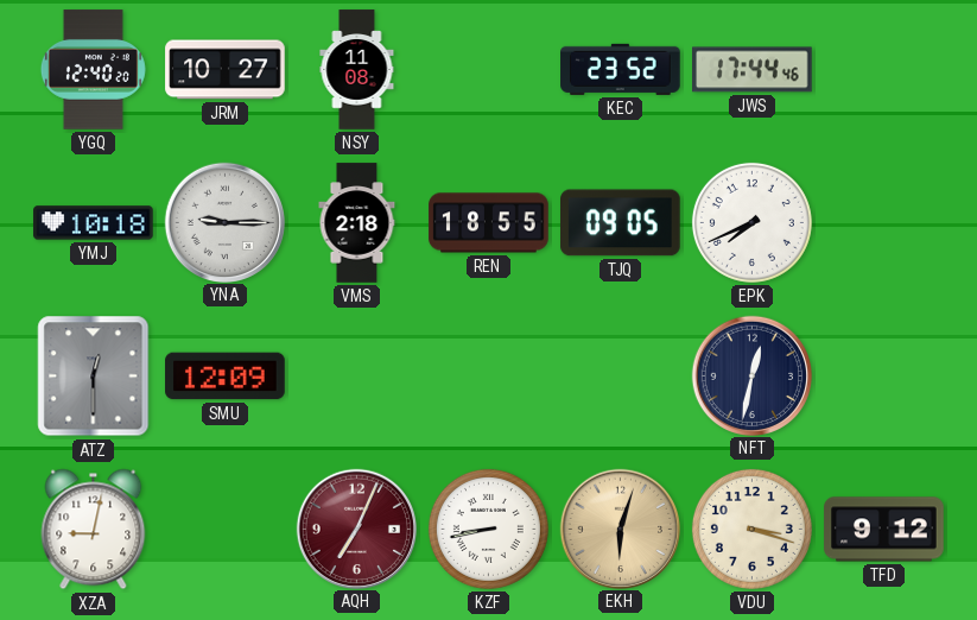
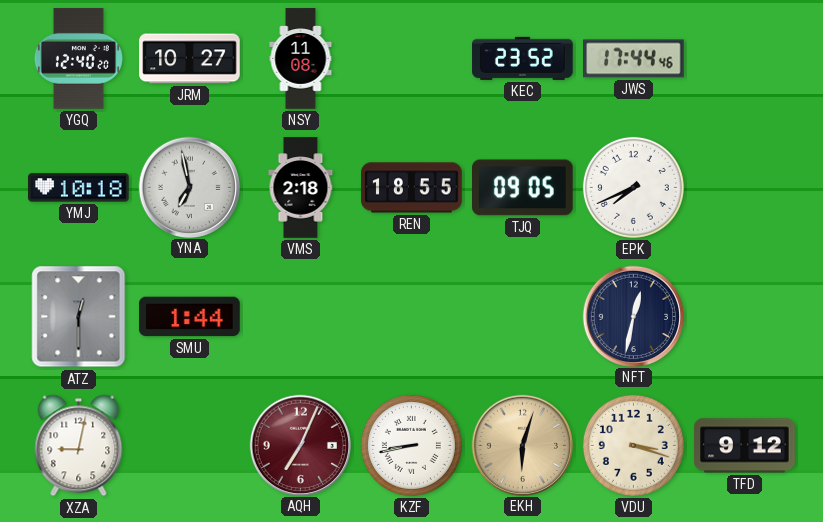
YNA: 9:15 -> 6:58 (189, 187)
SMU: 12:09 -> 1:44 (190, 317)
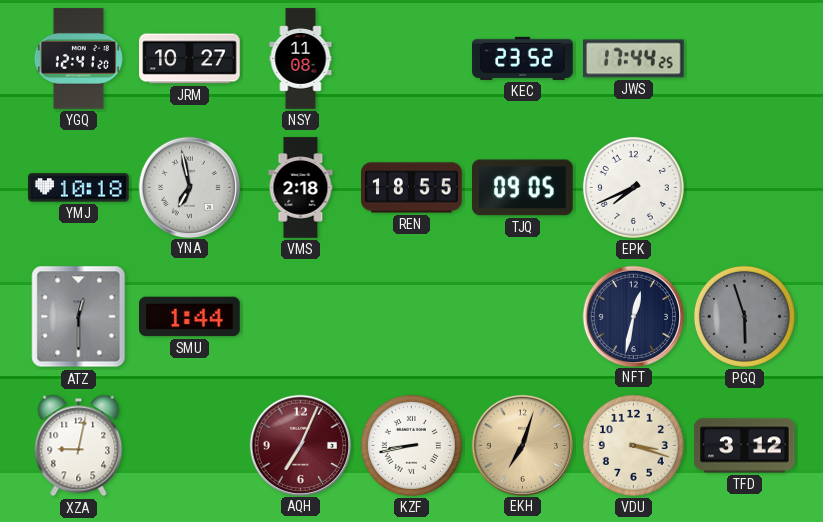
YGQ: 12:40 -> 12:41 (78, 59)
JWS: 17:44:46 -> 17:44:25 (634, 59)
PGQ: none -> 5:57 (744, 316)
EKH: 6:03 -> 7:03 (522, 445)
TFD: 9:12 -> 3:12 (745, 446)
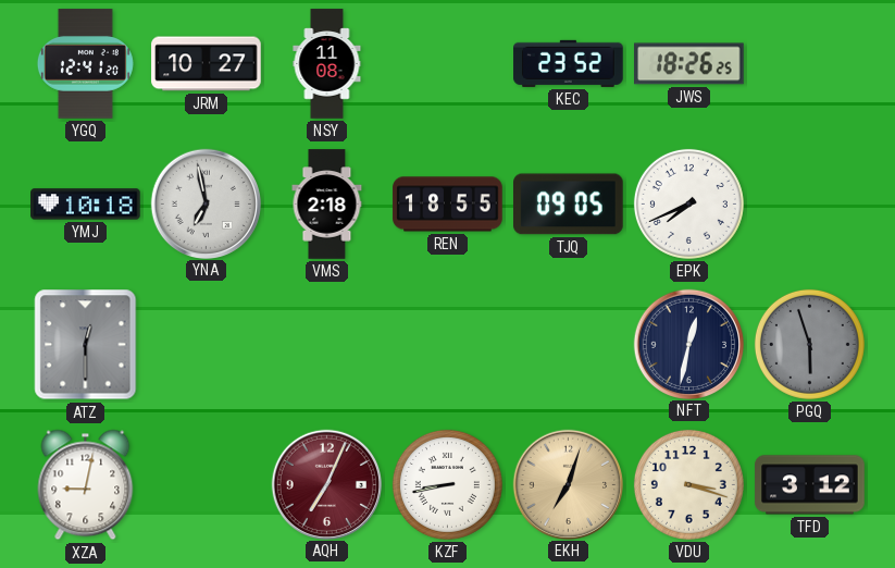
JWS: 17:44 -> 18:26 (689, 64)
SMU: 1:44 -> none (190, 317)
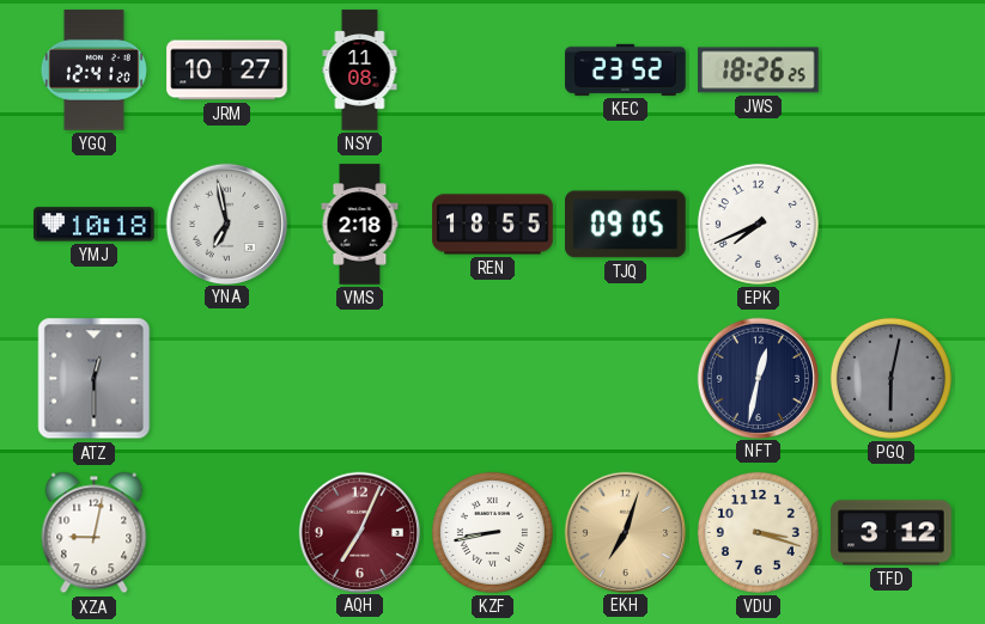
PGQ: 5:57 -> 6:02 (890, 378)
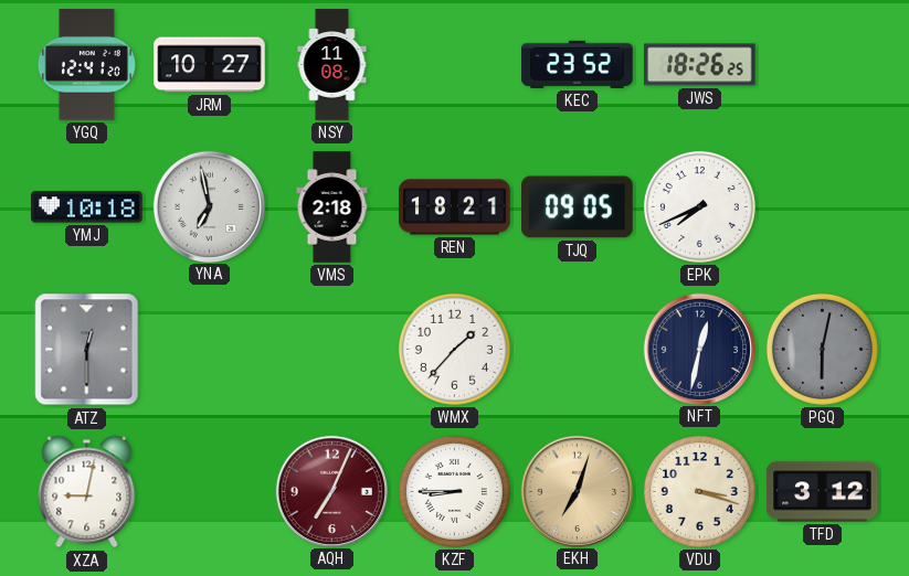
REN: 18:55 -> 18:21 (455, 207)
WMX: none -> 1:37 (454, 349)
KZF: 8:43 -> 8:45 (454, 491)
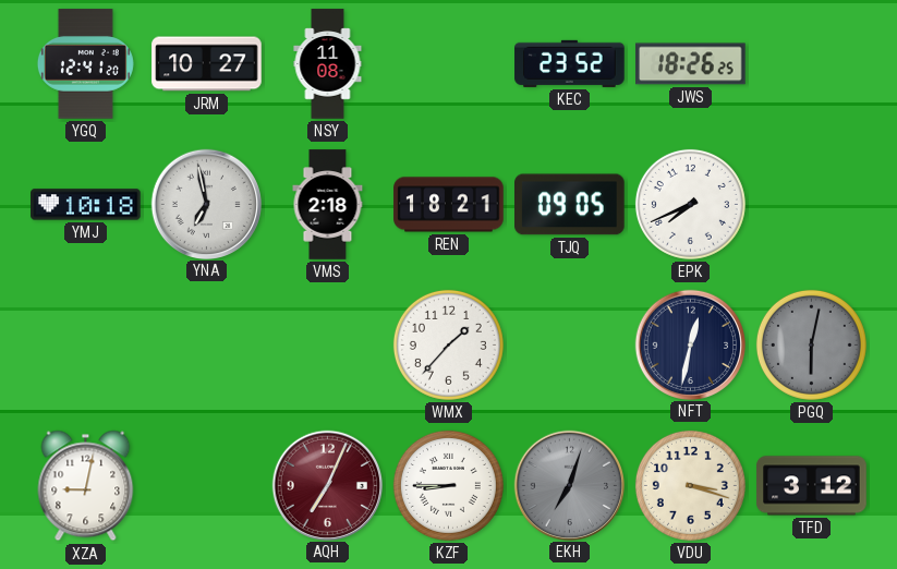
ATZ: 12:30 -> none (87, 350)
EKH dial: champagne -> grey (569, 485)
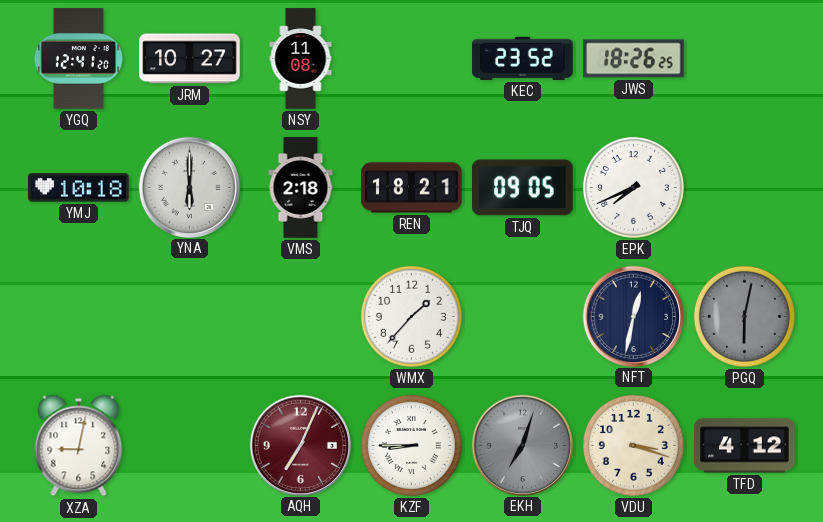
YNA: 6:58 -> 6:00 (189, 187)
TFD: 3:12 -> 4:12 (745, 446)
